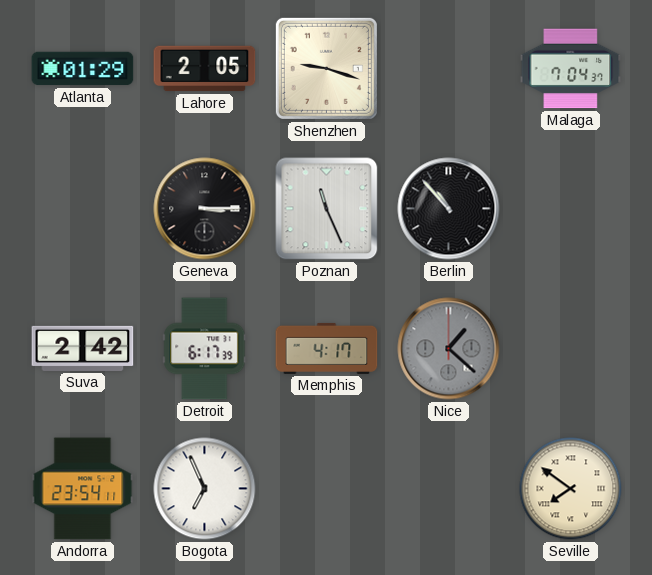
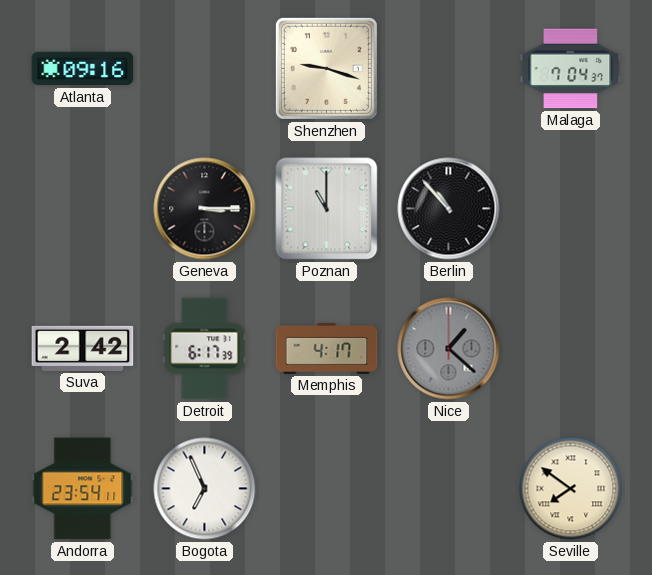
Atlanta: 01:29 -> 09:16 (83, 69)
Lahore: 2:05 -> none (205, 69)
Poznan: 11:26 -> 11:00 (327, 209)
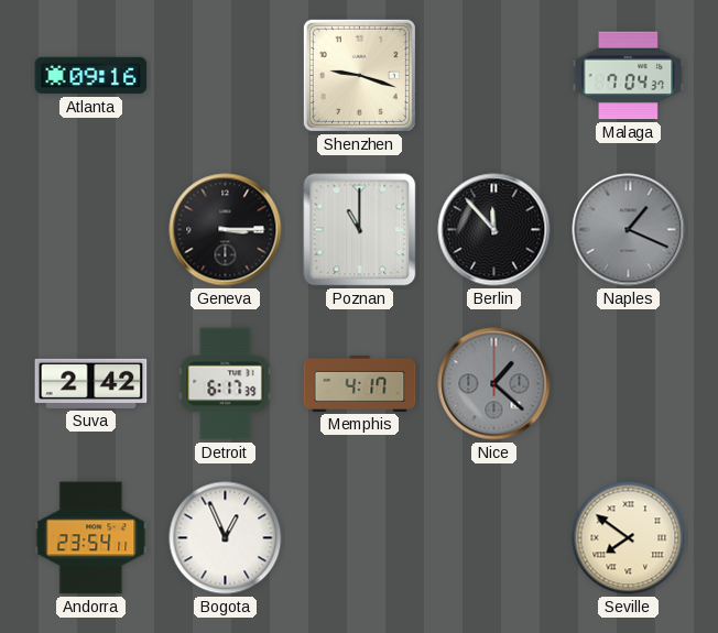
Berlin: 10:53 -> 11:53 (494, 230)
Naples: none -> 1:19 (629, 230)
Bogota: 6:56 -> 12:56 (226, 538)
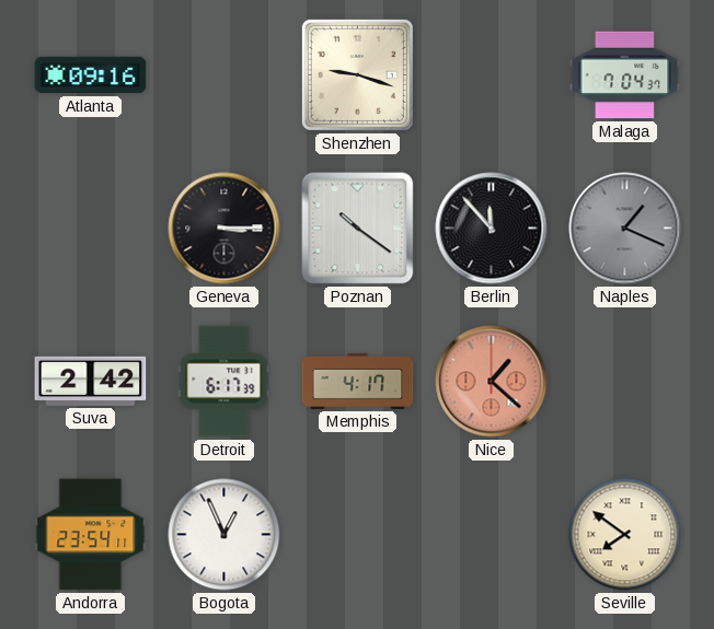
Poznan: 11:00 -> 10:21 (358, 229)
Nice dial: grey -> salmon (492, 382)
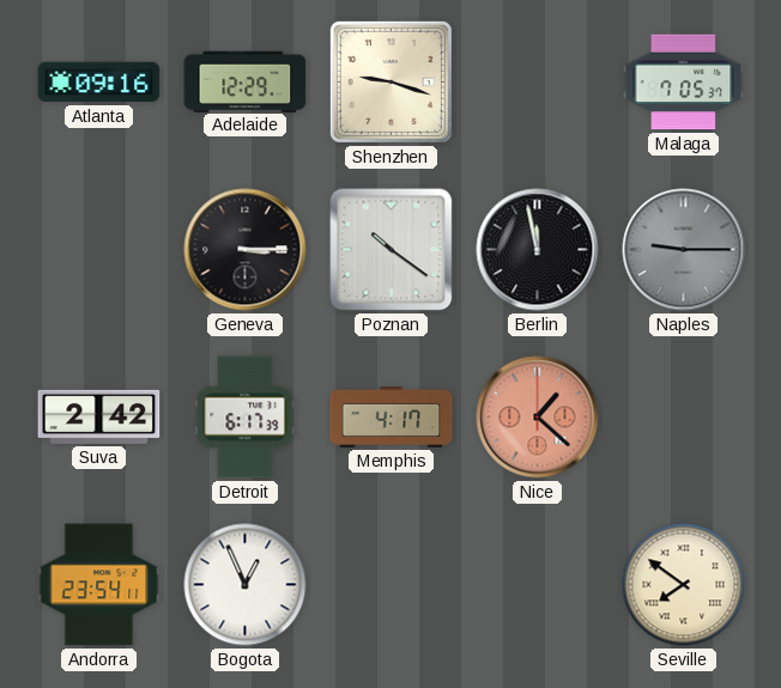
Adelaide: none -> 12:29 (246, 81)
Malaga: 7:04 -> 7:05 (684, 83)
Berlin: 11:53 -> 11:58 (538, 250)
Naples: 1:19 -> 9:15 (684, 250)
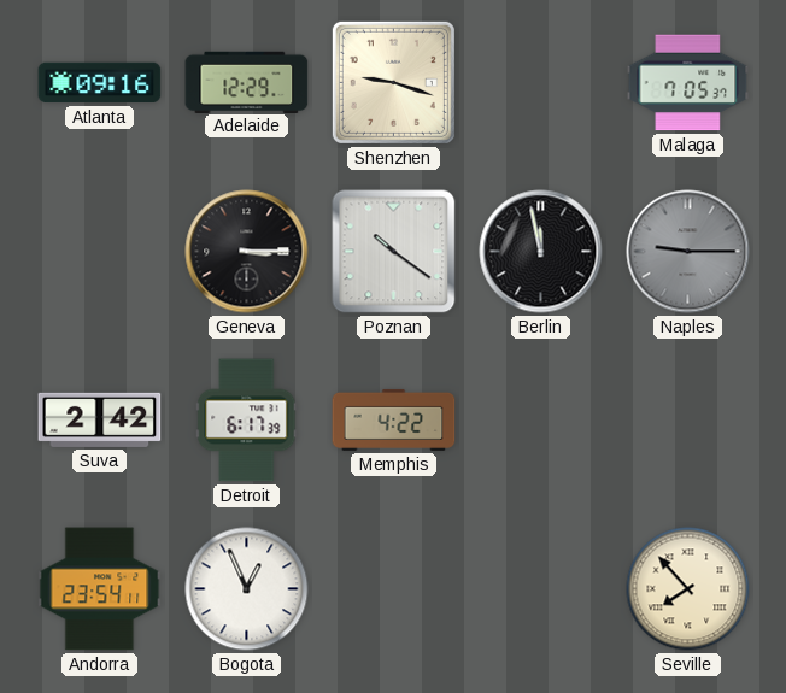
Memphis: 4:17 -> 4:22 (394, 419)
Nice: 1:22 -> none (538, 418)
Seville: 7:51 -> 7:53 (688, 589)
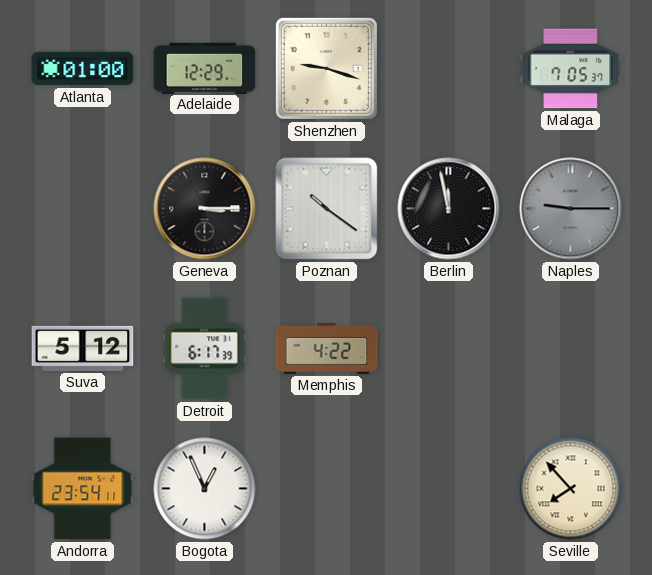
Atlanta: 09:16 -> 01:00 (83, 69)
Suva: 2:42 -> 5:12 (83, 348)
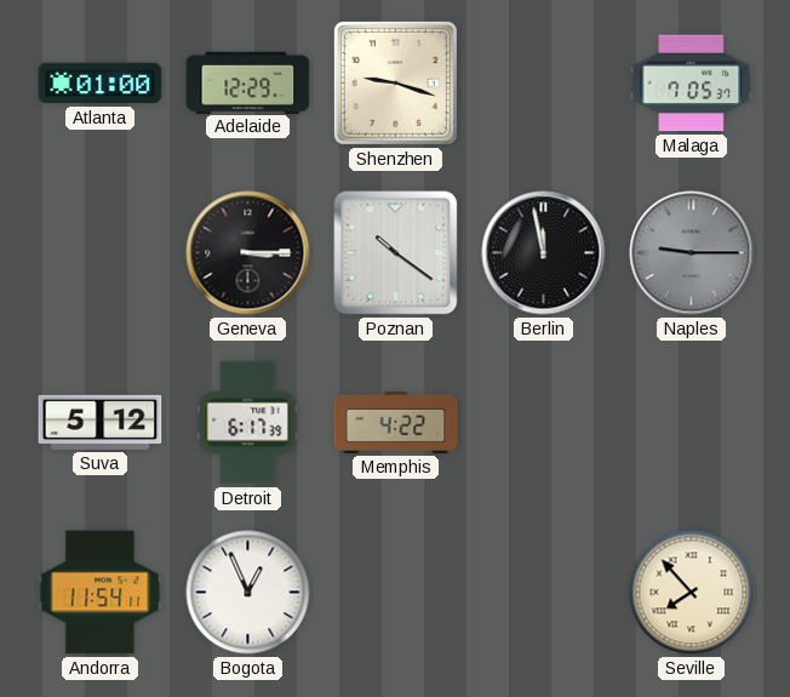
Andorra: 23:54 -> 11:54 (101, 593)
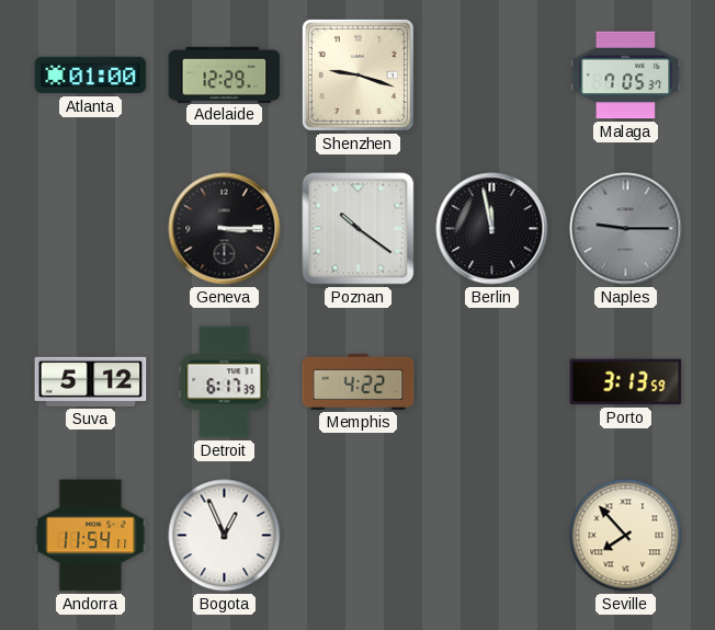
Porto: none -> 3:13 (626, 382)
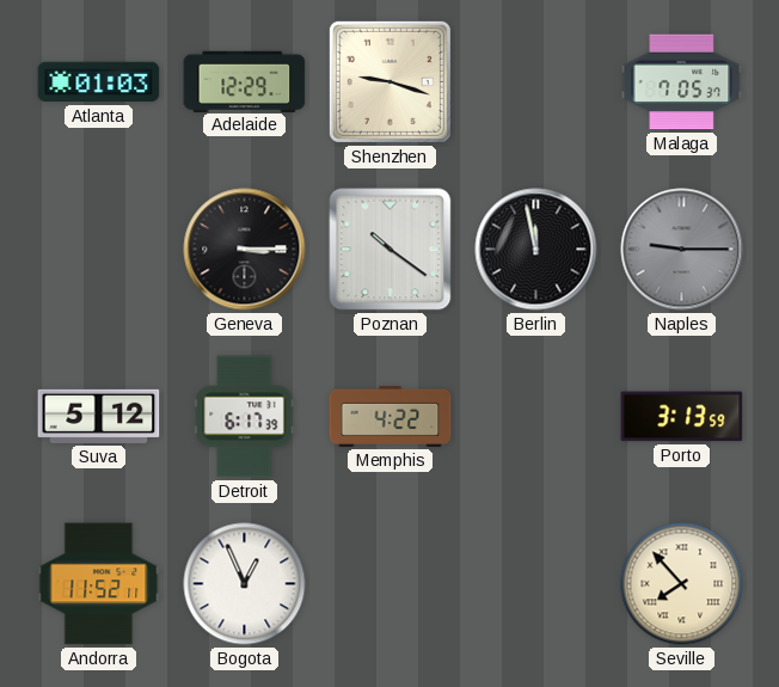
Atlanta: 01:00 -> 01:03 (99, 82)
Andorra: 11:54 -> 11:52 (99, 584)
